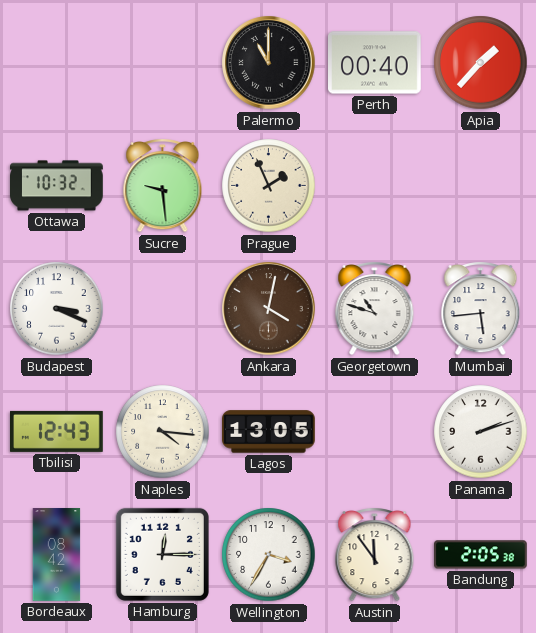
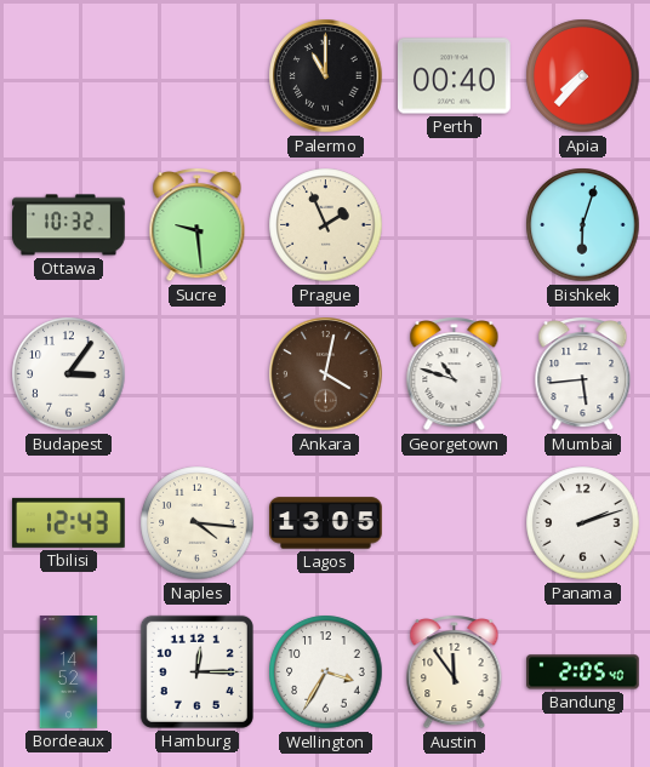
Apia: 1:37 -> 7:37 (583, 76)
Bishkek: none -> 6:03 (583, 225)
Budapest: 3:19 -> 3:06 (69, 374)
Bordeaux: 08:42 -> 14:52 (69, 672)
Bandung: 2:05:38 -> 2:05:40 (583, 672)
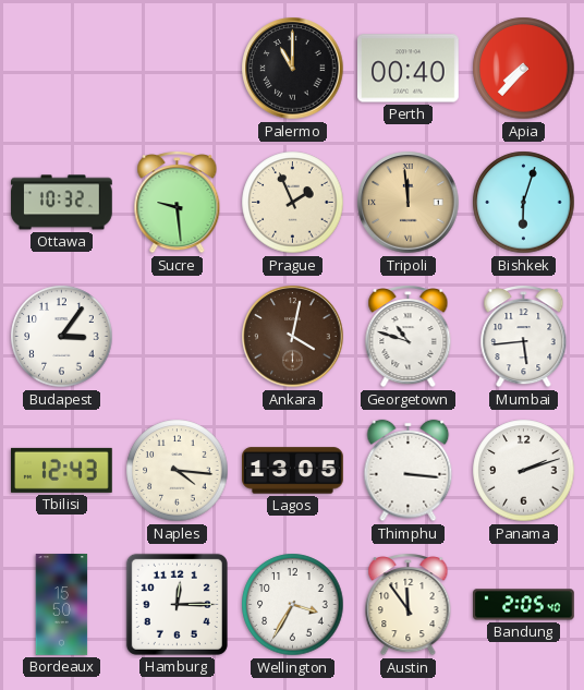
Tripoli: none -> 11:59 (409, 203)
Thimphu: none -> 3:16 (409, 471)
Bordeaux: 14:52 -> 15:50 (62, 605)
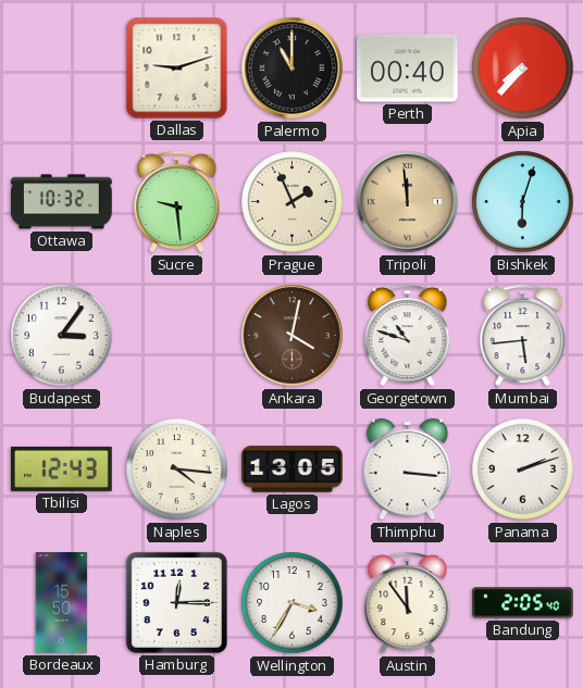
Dallas: none -> 9:12 (177, 68)
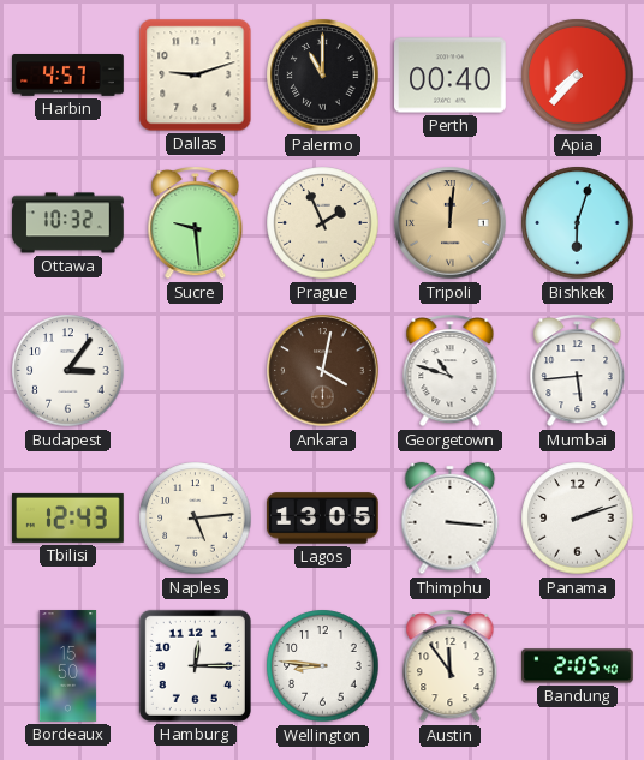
Harbin: none -> 4:57 (68, 76)
Tripoli: 11:59 -> 12:01 (451, 223)
Naples: 4:16 -> 5:14 (196, 519)
Wellington: 3:35 -> 8:46 (323, 666)
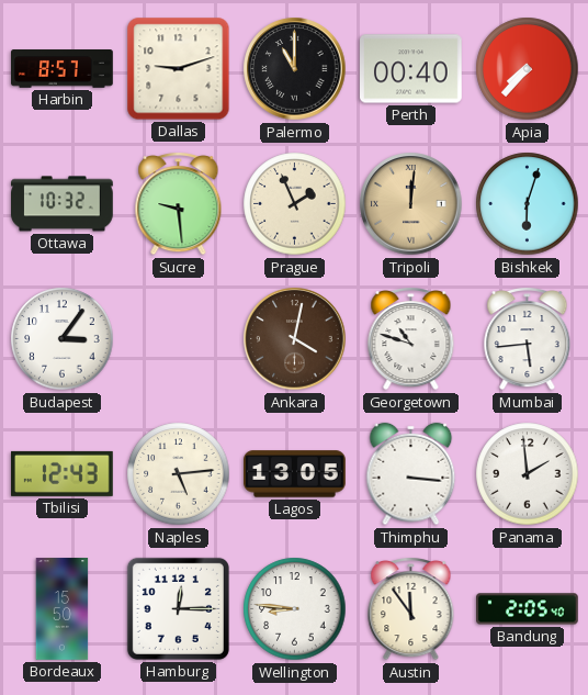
Harbin: 4:57 -> 8:57 (63, 69)
Panama: 2:12 -> 1:59 (528, 474)
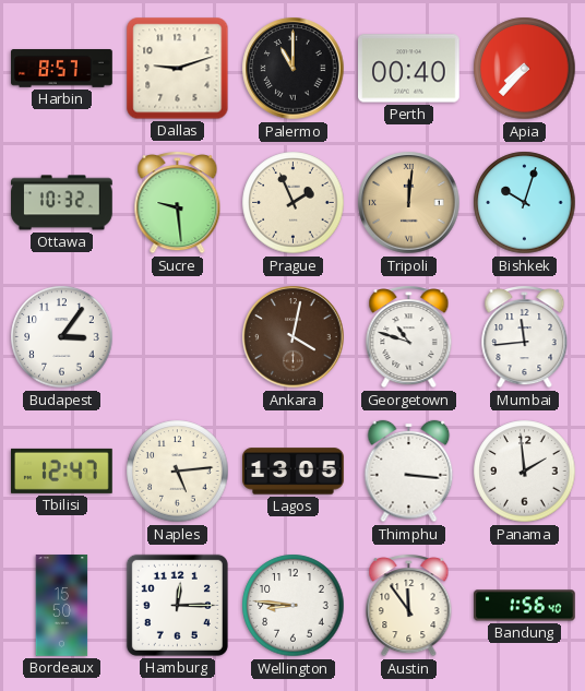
Bishkek: 6:03 -> 10:03 (525, 203)
Mumbai: 5:44 -> 11:44 (525, 337)
Tbilisi: 12:43 -> 12:47 (62, 470)
Bandung: 2:05 -> 1:56 (525, 606)
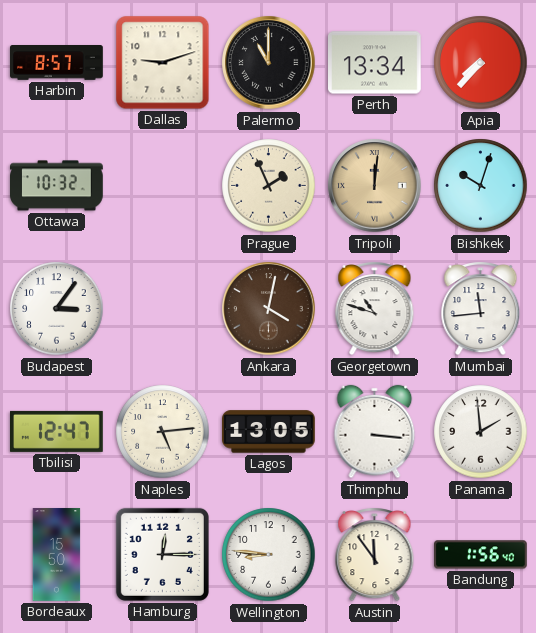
Perth: 00:40 -> 13:34 (375, 63)
Sucre: 9:29 -> none (178, 203)
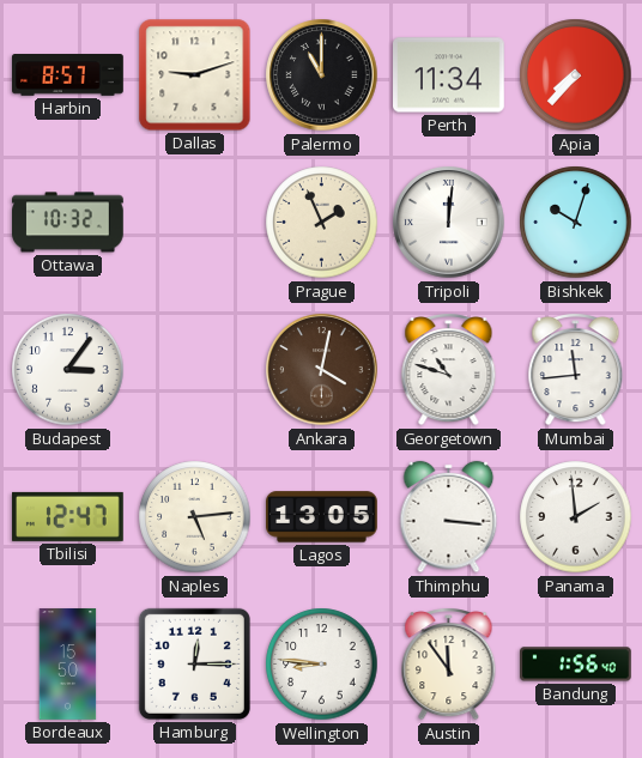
Perth: 13:34 -> 11:34 (449, 75)
Tripoli dial: champagne -> white (449, 223)
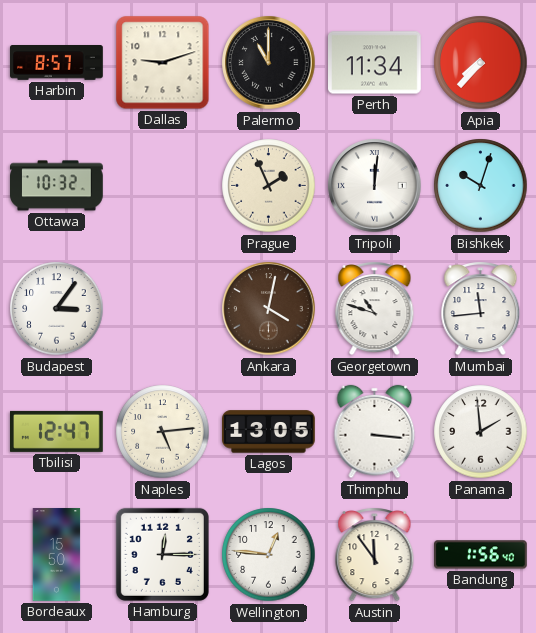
Wellington: 8:46 -> 12:46 (269, 555)
